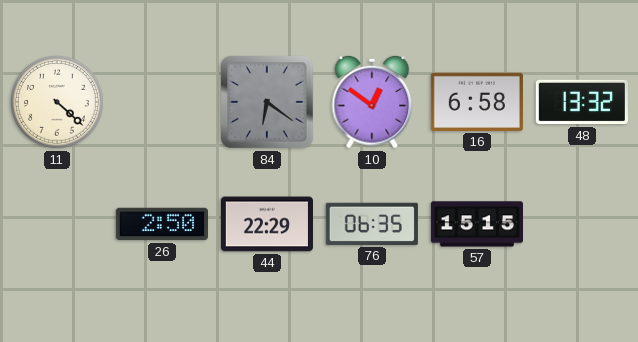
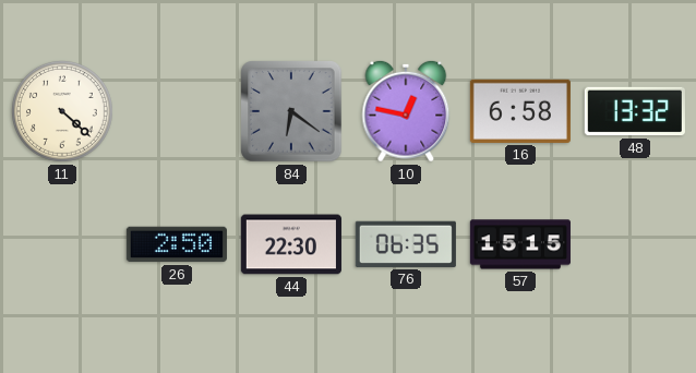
10: 12:51 -> 12:47 (406, 111)
44: 22:29 -> 22:30 (291, 244)
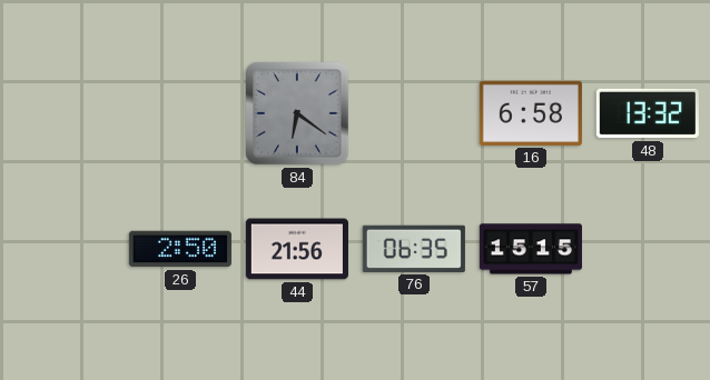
11: 4:22 -> none (62, 111)
10: 12:47 -> none (406, 111)
44: 22:30 -> 21:56 (297, 249)
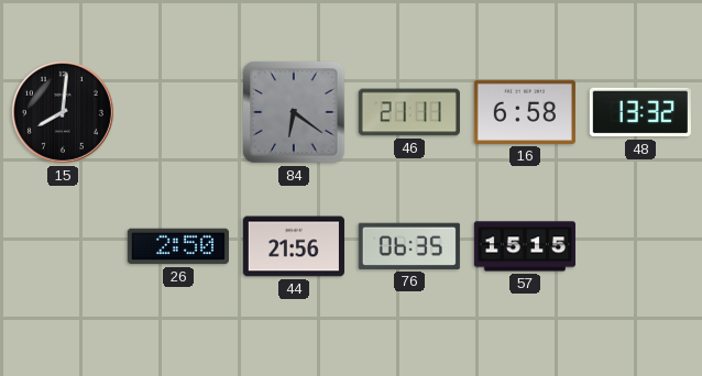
15: none -> 8:01 (63, 112)
46: none -> 21:11 (409, 112)
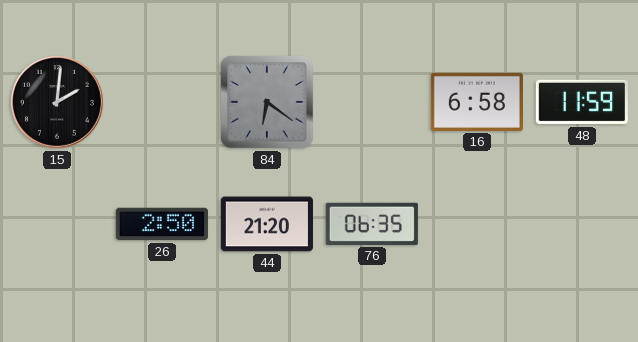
15: 8:01 -> 2:01 (57, 102)
46: 21:11 -> none (409, 112)
48: 13:32 -> 11:59 (582, 102)
44: 21:56 -> 21:20 (267, 224)
57: 15:15 -> none (525, 246)
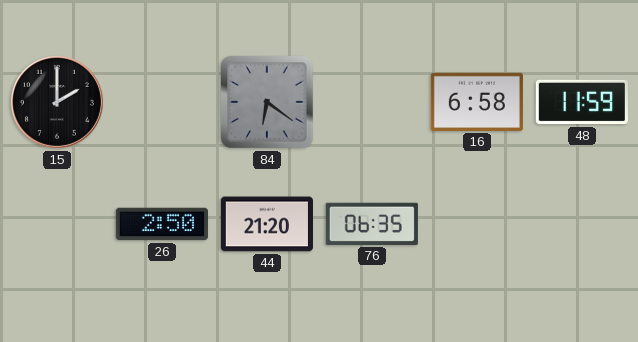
15: 2:01 -> 2:00 (57, 102)
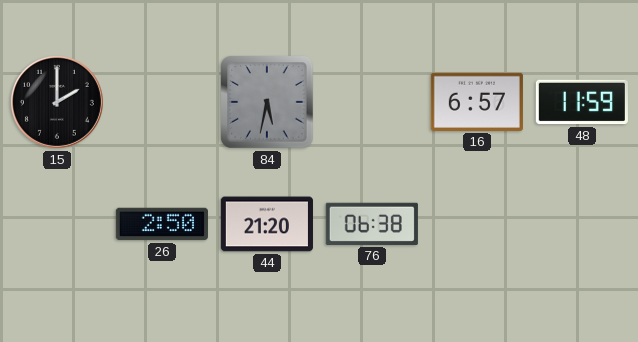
84: 6:21 -> 5:32 (267, 102)
16: 6:58 -> 6:57 (477, 102)
76: 06:35 -> 06:38 (372, 224)
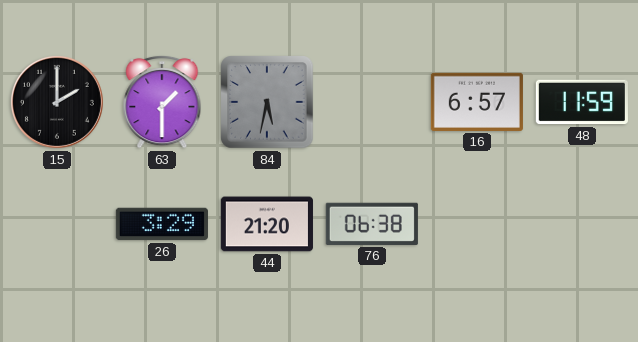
63: none -> 1:30 (162, 102)
26: 2:50 -> 3:29 (162, 224)
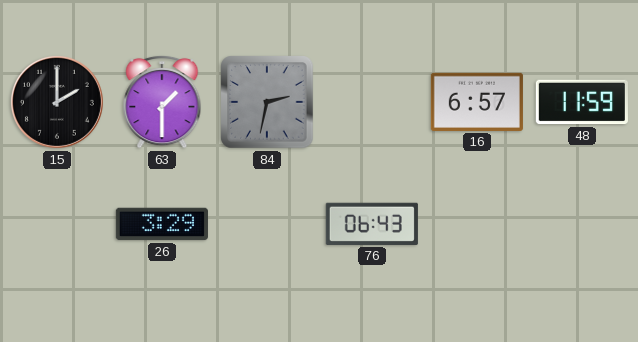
84: 5:32 -> 2:32 (267, 102)
44: 21:20 -> none (267, 224)
76: 06:38 -> 06:43 (372, 224)
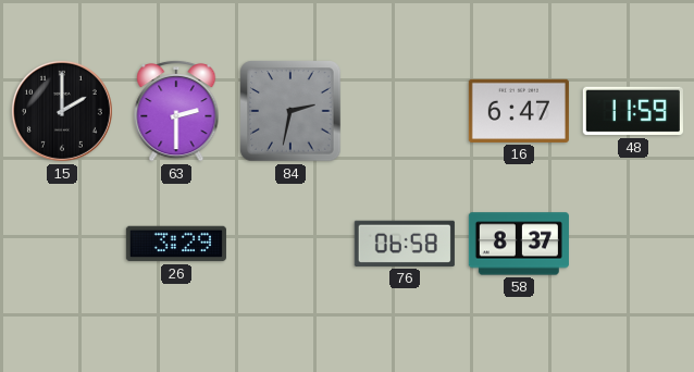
63: 1:30 -> 2:30 (176, 111)
16: 6:57 -> 6:47 (519, 111)
76: 06:43 -> 06:58 (405, 244)
58: none -> 8:37 (519, 244)
